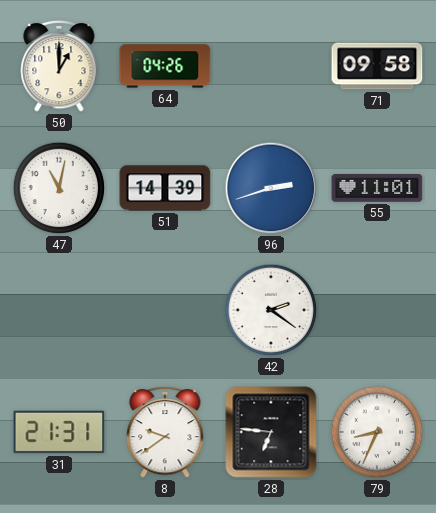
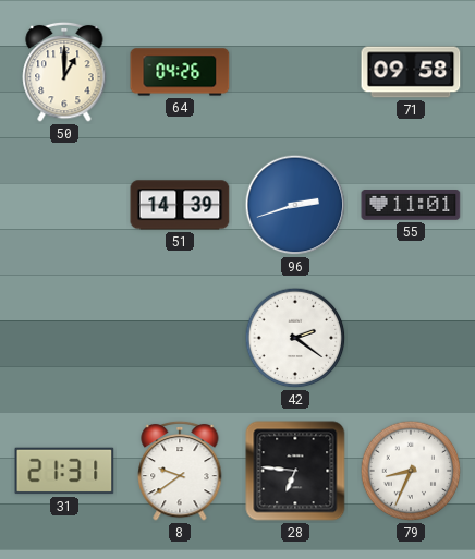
47: 11:02 -> none (59, 188)
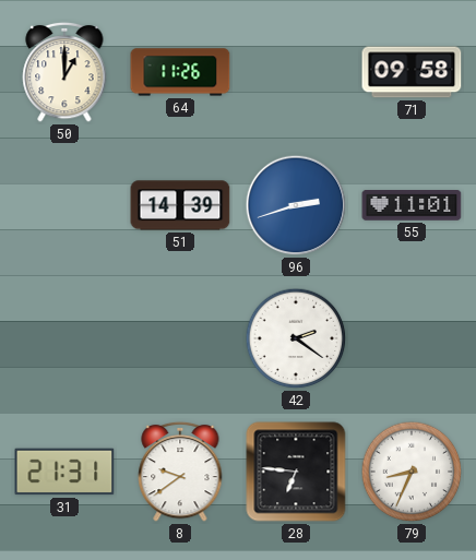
64: 04:26 -> 11:26 (180, 72)
